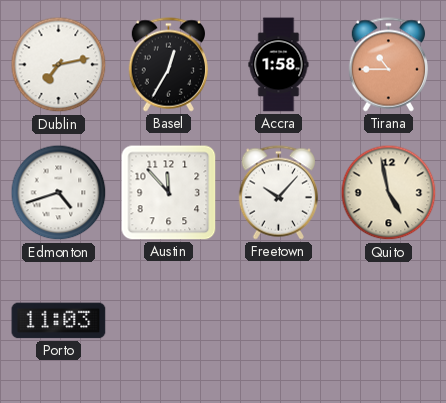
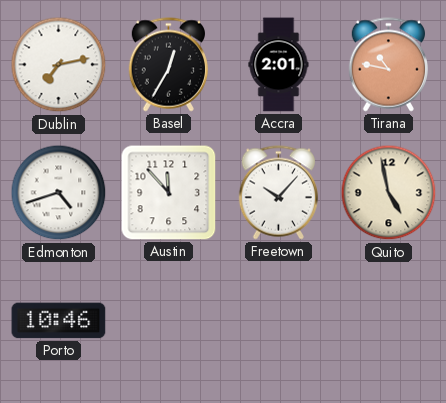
Accra: 1:58 -> 2:01 (279, 65)
Tirana: 10:45 -> 10:47 (388, 65)
Porto: 11:03 -> 10:46 (59, 321)
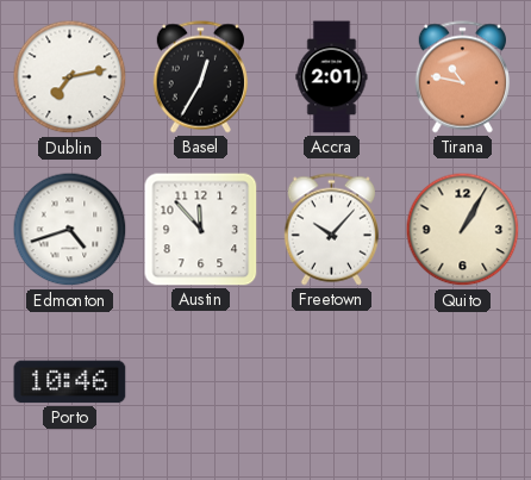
Quito: 4:58 -> 1:05 (463, 230)
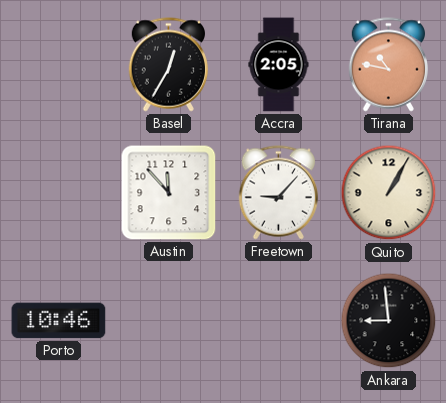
Dublin: 7:13 -> none (70, 77)
Accra: 2:01 -> 2:05 (279, 65)
Edmonton: 4:42 -> none (70, 230)
Freetown: 10:07 -> 9:07 (278, 193)
Ankara: none -> 8:59 (389, 321)
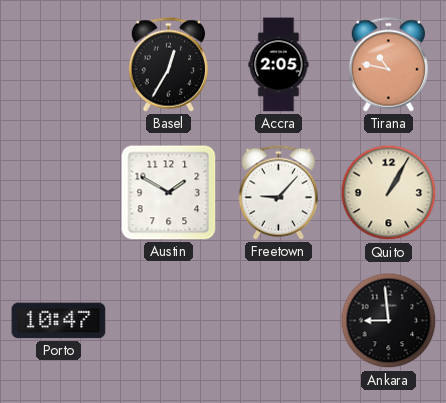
Austin: 11:53 -> 1:50 (169, 193)
Porto: 10:46 -> 10:47 (59, 321)
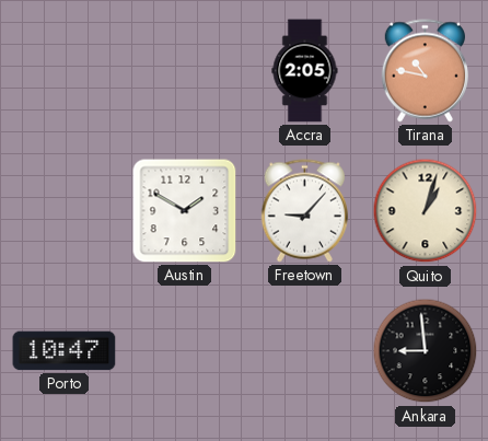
Basel: 12:35 -> none (168, 65)
Quito: 1:05 -> 1:03 (426, 211)
